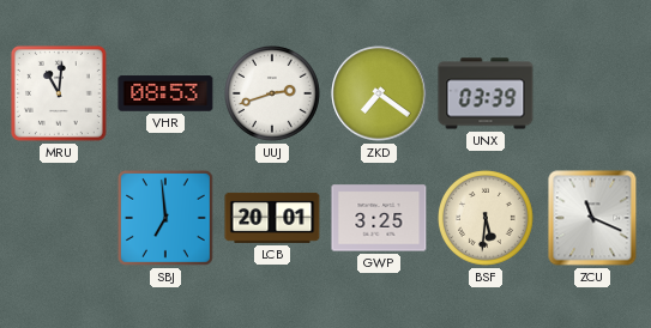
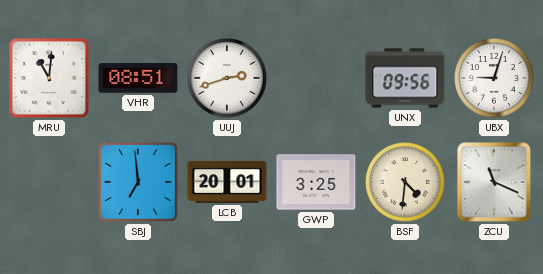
VHR: 08:53 -> 08:51 (138, 78)
ZKD: 7:21 -> none (379, 93)
UNX: 03:39 -> 09:56 (405, 78)
UBX: none -> 9:03 (495, 79)
BSF: 5:31 -> 4:31 (406, 183)
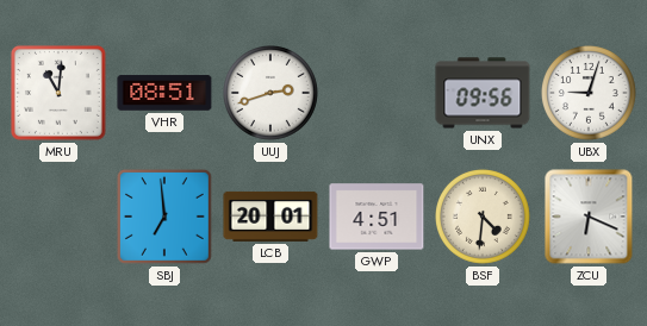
GWP: 3:25 -> 4:51 (377, 217)
ZCU: 11:19 -> 6:19 (589, 217)
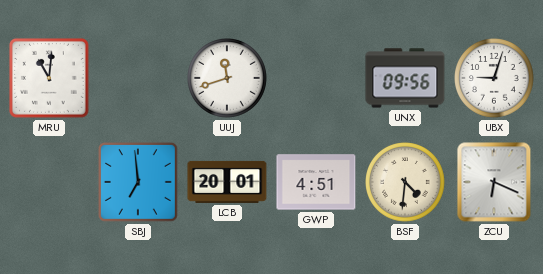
VHR: 08:51 -> none (164, 93)
UUJ: 2:42 -> 11:42 (228, 79)
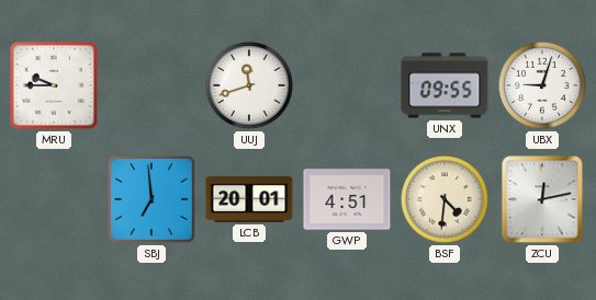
MRU: 11:01 -> 9:45 (54, 85)
UNX: 09:56 -> 09:55 (445, 85)
ZCU: 6:19 -> 12:13 (542, 199)
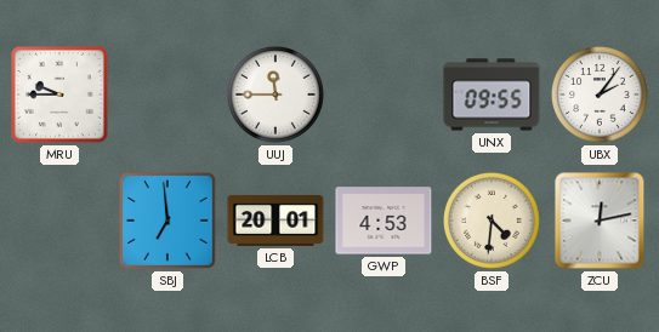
UUJ: 11:42 -> 11:45 (277, 96)
UBX: 9:03 -> 2:06 (601, 96)
GWP: 4:51 -> 4:53 (384, 221)
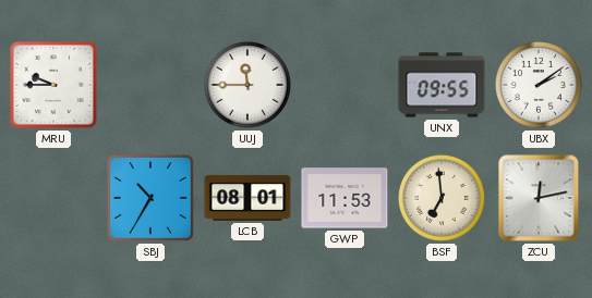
UBX: 2:06 -> 2:09 (540, 86)
SBJ: 6:59 -> 10:35 (150, 198)
LCB: 20:01 -> 08:01 (247, 198)
GWP: 4:53 -> 11:53 (345, 198)
BSF: 4:31 -> 6:59 (443, 199)
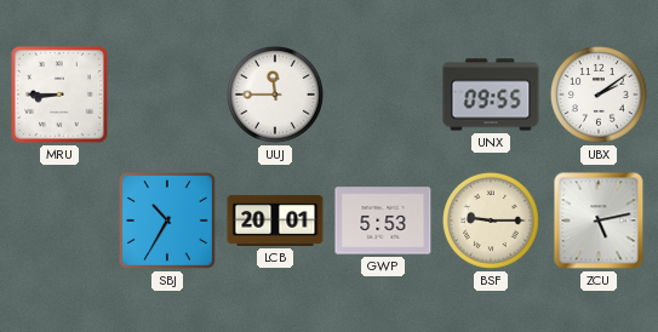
MRU: 9:45 -> 8:45 (59, 95)
LCB: 08:01 -> 20:01 (275, 221)
GWP: 11:53 -> 5:53 (383, 221)
BSF: 6:59 -> 9:15 (492, 222)
ZCU: 12:13 -> 5:13 (599, 221)
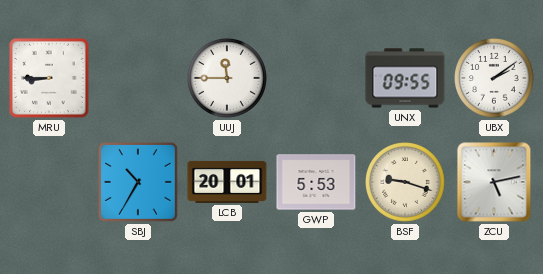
BSF: 9:15 -> 9:18 (406, 183)
